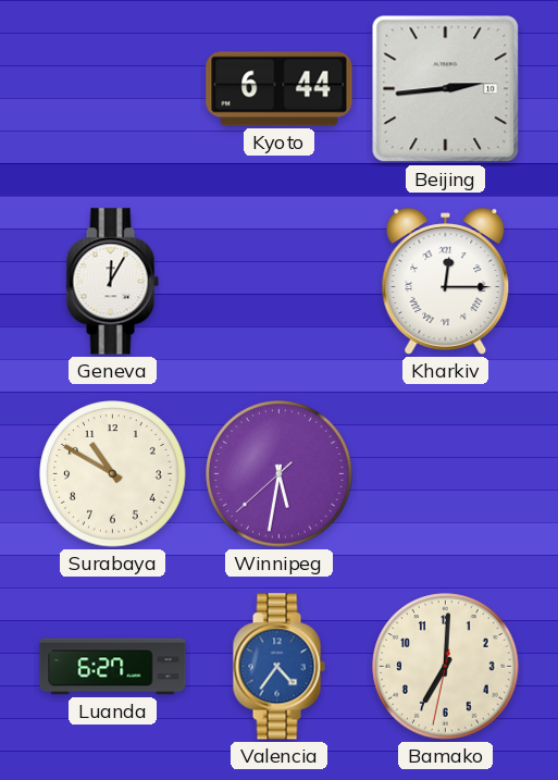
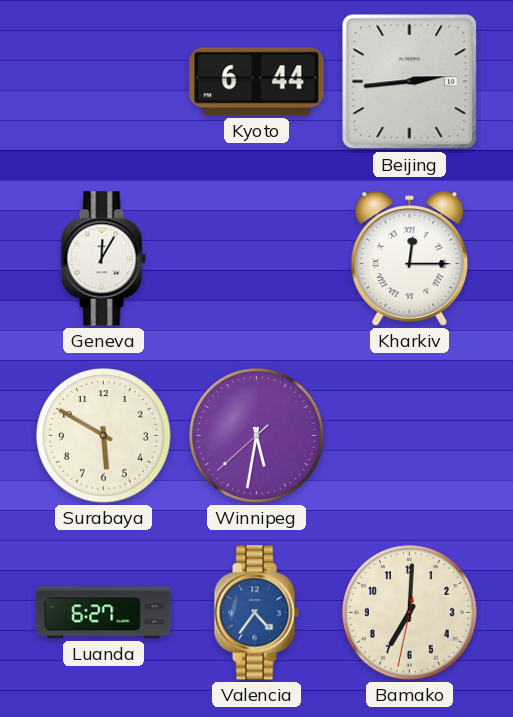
Surabaya: 10:50 -> 5:50 (104, 436)
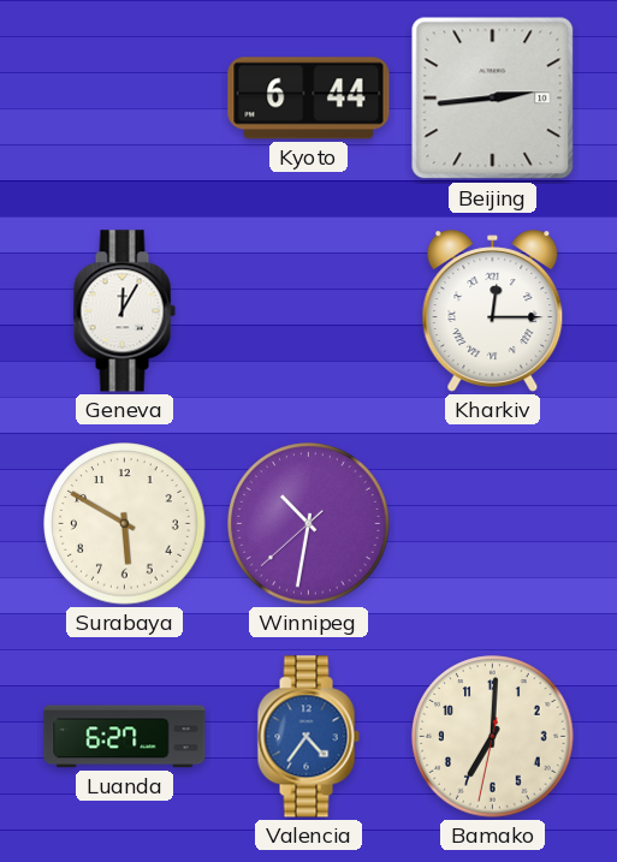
Winnipeg: 5:31 -> 10:31 (309, 524)
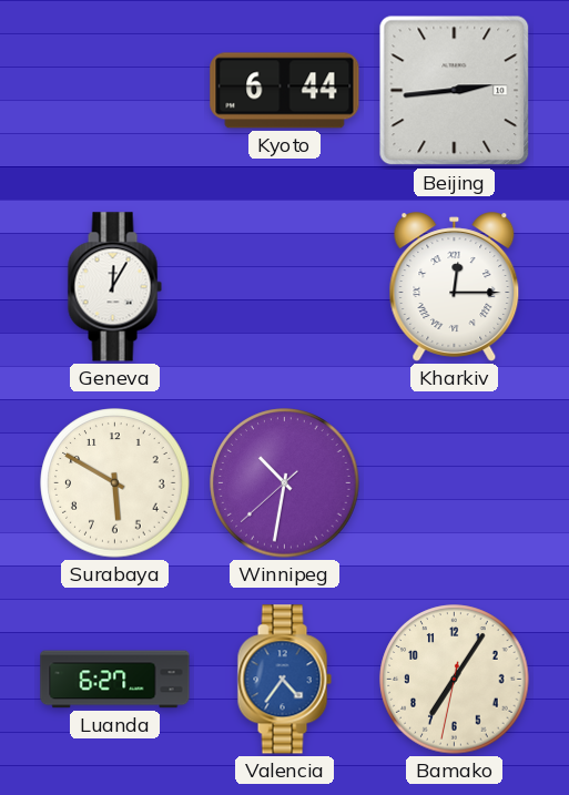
Bamako: 7:00 -> 7:05 (455, 680)
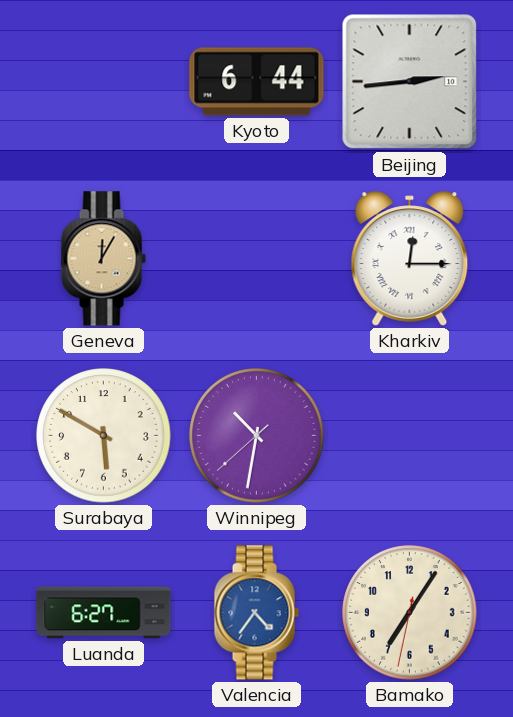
Geneva dial: white -> champagne (103, 259)
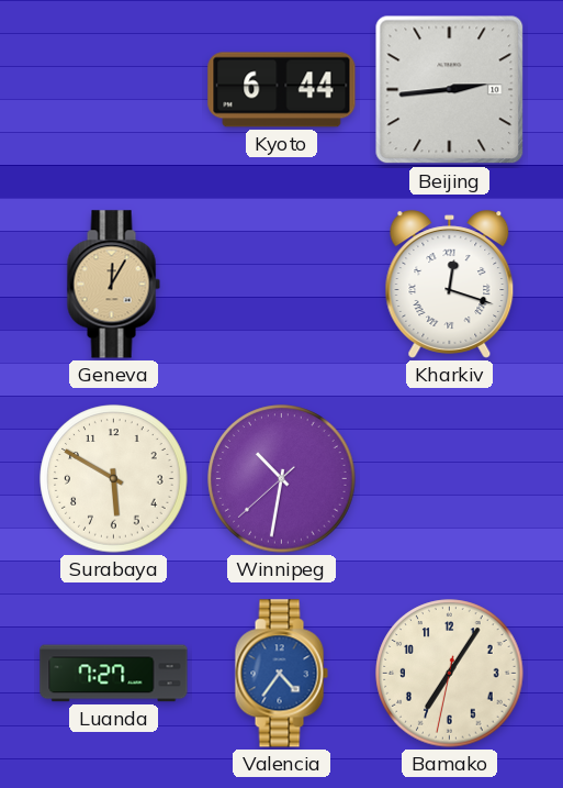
Kharkiv: 12:15 -> 12:18 (450, 285)
Luanda: 6:27 -> 7:27 (114, 674)
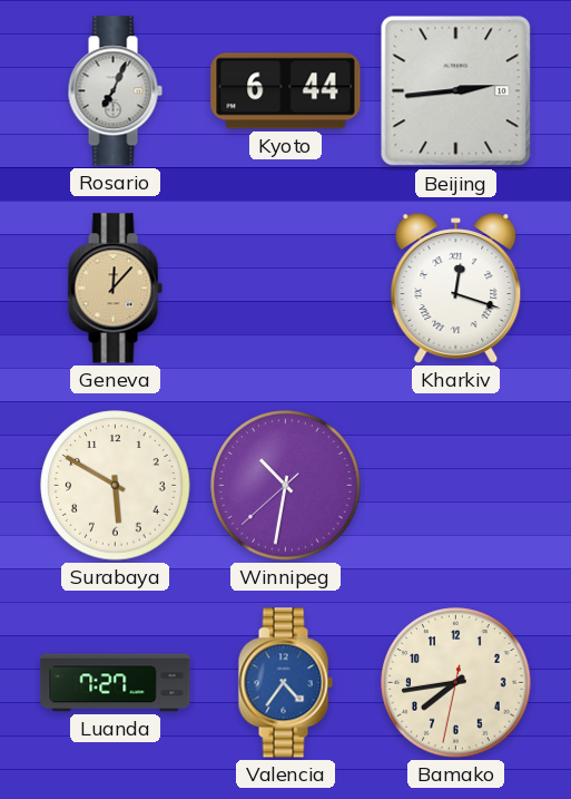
Rosario: none -> 7:04 (115, 91)
Geneva: 12:05 -> 12:07 (115, 289)
Bamako: 7:05 -> 7:43 (456, 683)
